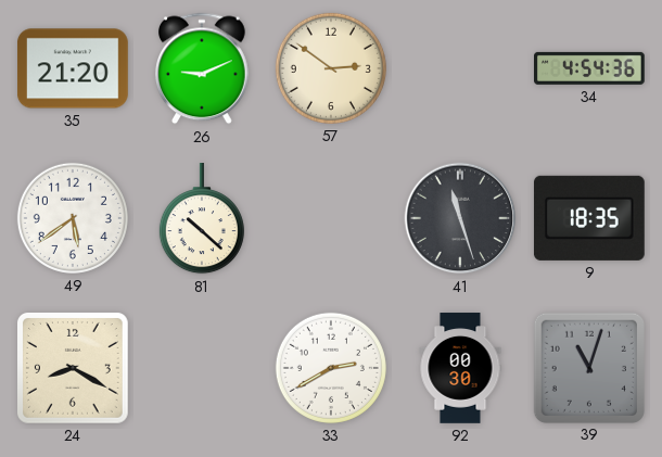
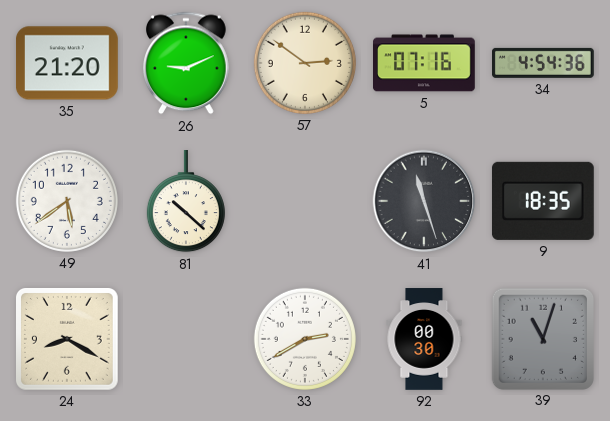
5: none -> 07:16 (425, 63)
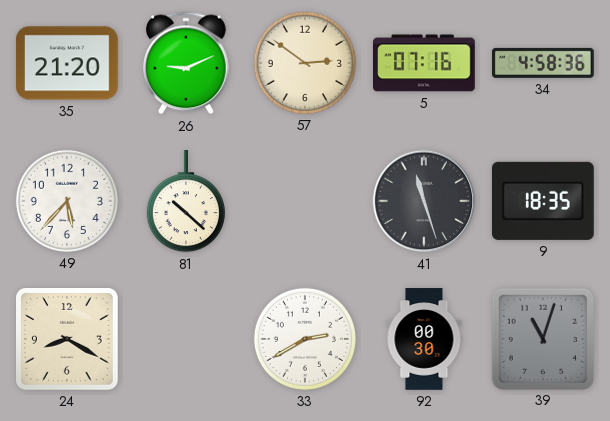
34: 4:54 -> 4:58 (544, 63)
49: 5:39 -> 5:37 (67, 201)
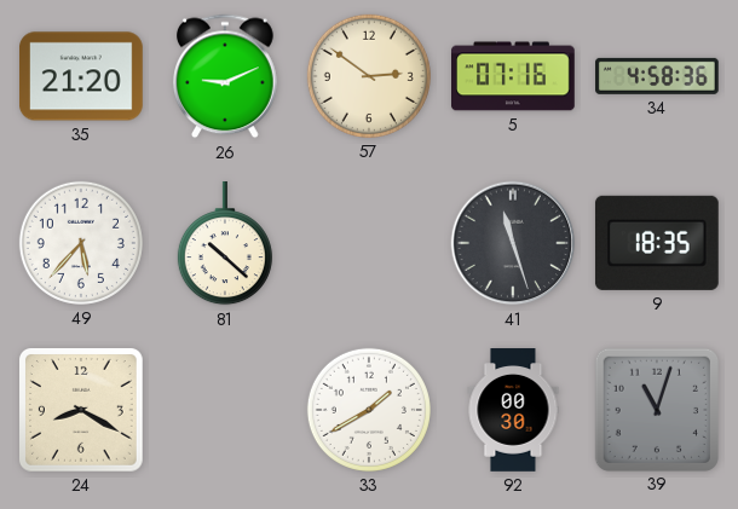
33: 2:40 -> 1:40 (369, 410)
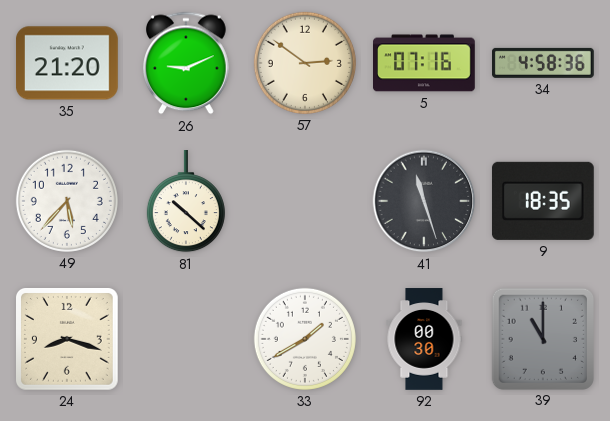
24: 8:20 -> 8:18 (67, 339)
39: 11:03 -> 11:00 (542, 338)
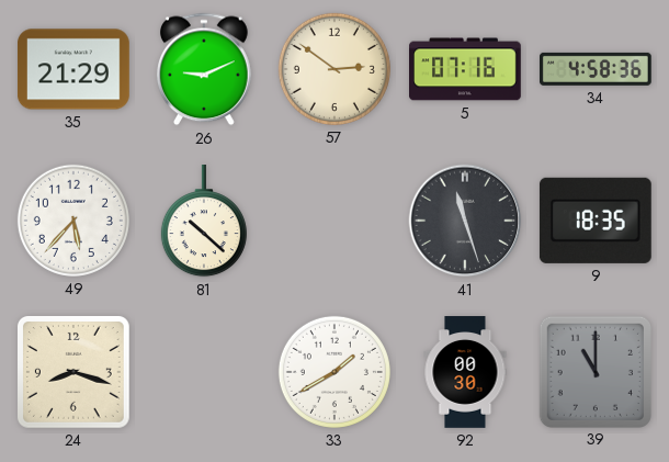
35: 21:20 -> 21:29 (75, 69)
